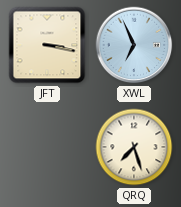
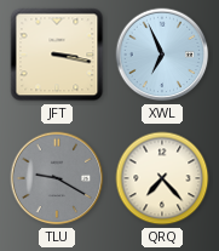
TLU: none -> 9:20 (57, 178)
QRQ: 7:27 -> 7:23 (162, 178)
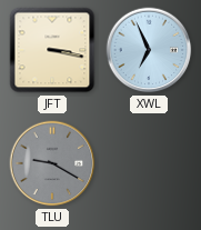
QRQ: 7:23 -> none (162, 178)
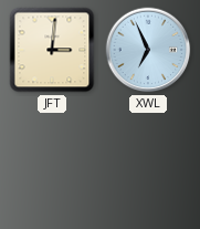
JFT: 3:17 -> 3:01 (52, 50)
TLU: 9:20 -> none (52, 163)
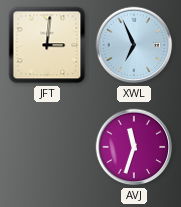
AVJ: none -> 11:33 (134, 147)
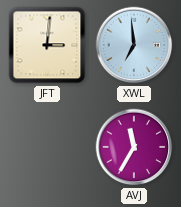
XWL: 6:56 -> 6:59 (134, 45)
AVJ: 11:33 -> 11:35 (134, 147)
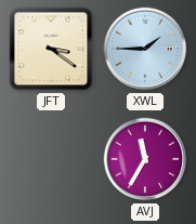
JFT: 3:01 -> 3:21 (51, 49)
XWL: 6:59 -> 1:45 (145, 49)
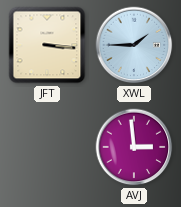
JFT: 3:21 -> 3:16 (47, 45)
AVJ: 11:35 -> 2:59 (134, 147)
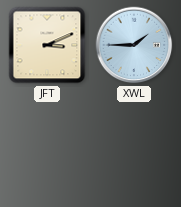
JFT: 3:16 -> 3:11 (47, 45)
AVJ: 2:59 -> none (134, 147)
